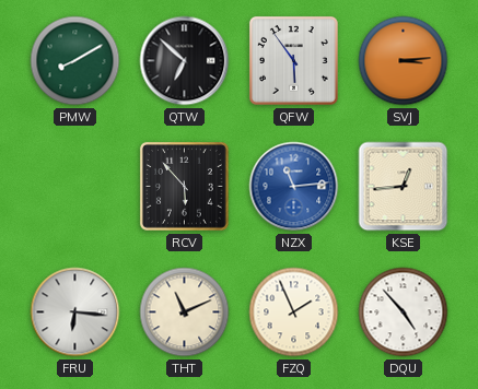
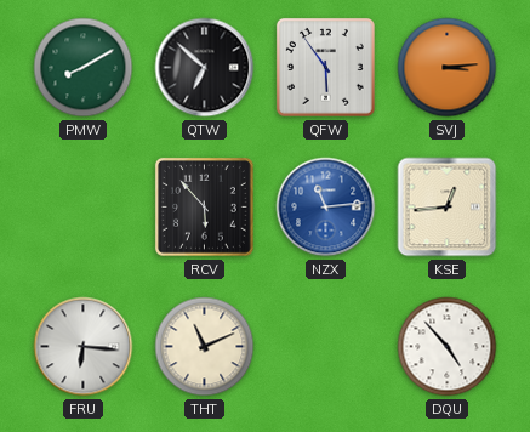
FZQ: 1:56 -> none (294, 313)
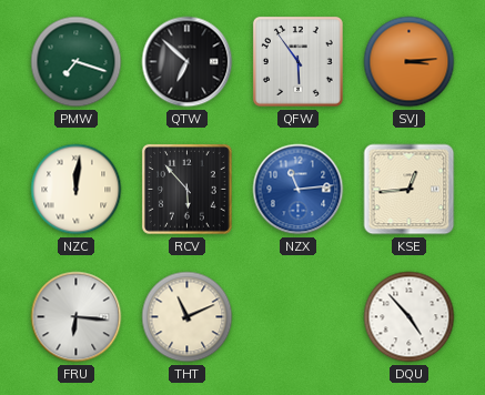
PMW: 8:10 -> 7:18 (77, 62)
NZC: none -> 12:01 (77, 190)
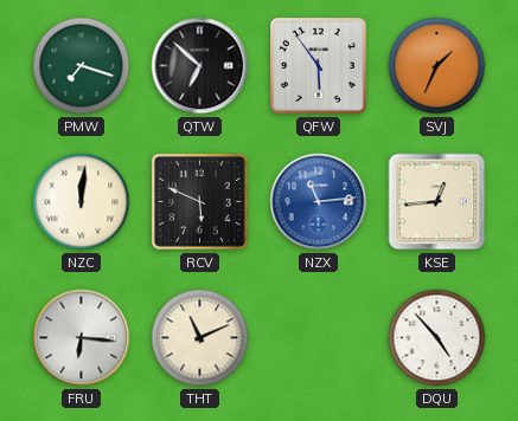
SVJ: 3:14 -> 1:34 (437, 66)
RCV: 5:53 -> 5:49 (199, 201)
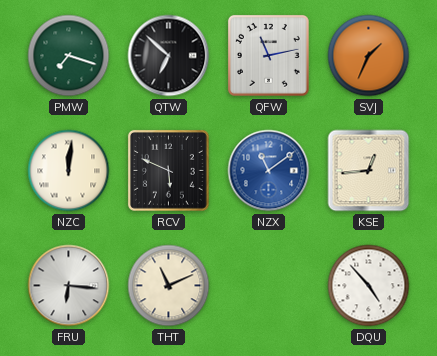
QFW: 5:54 -> 11:13 (268, 55)
NZX: 11:14 -> 11:09 (269, 171)
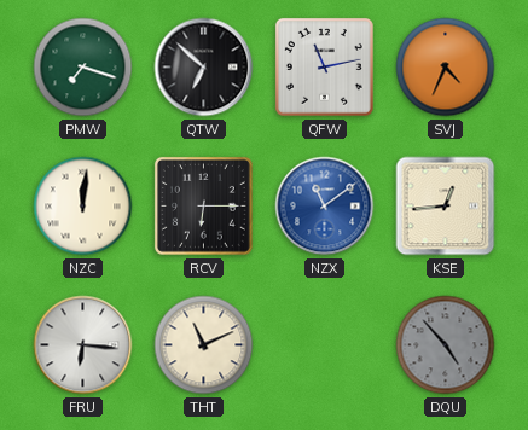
SVJ: 1:34 -> 4:34 (446, 68)
RCV: 5:49 -> 6:15 (203, 205)
DQU dial: white -> grey (446, 345)
